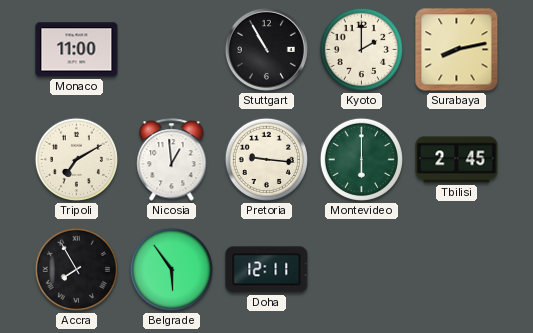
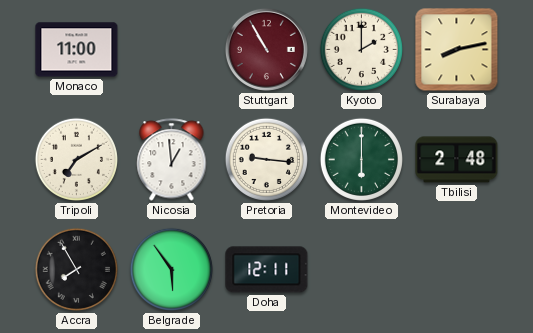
Stuttgart dial: black -> burgundy (266, 49)
Tbilisi: 2:45 -> 2:48 (457, 160)
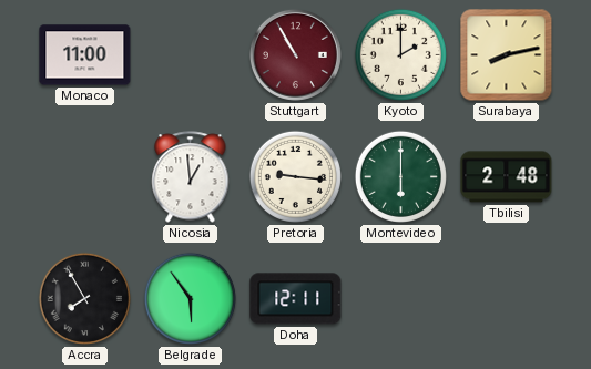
Tripoli: 7:10 -> none (76, 159)
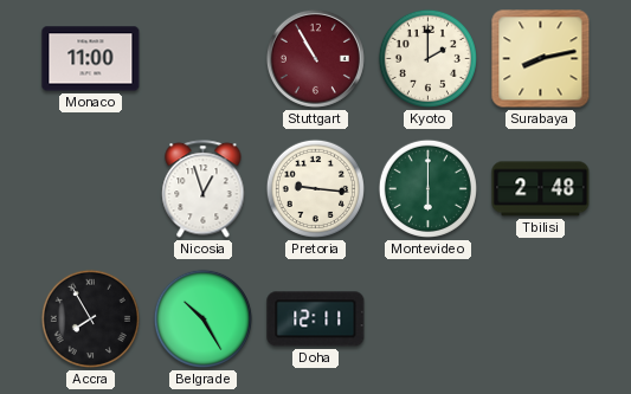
Nicosia: 12:59 -> 12:57 (204, 189)
Belgrade: 5:54 -> 10:25 (202, 318)
